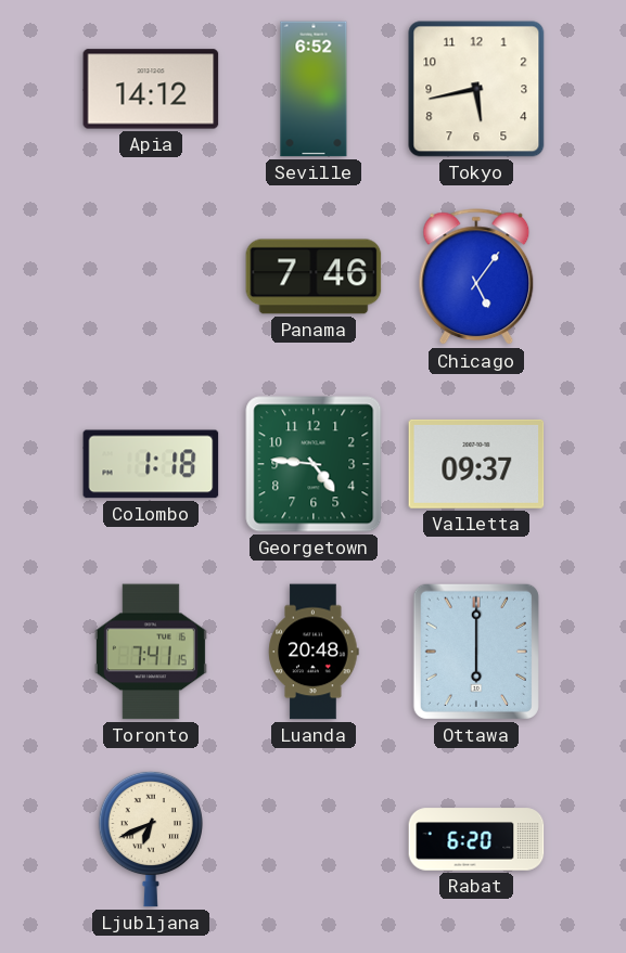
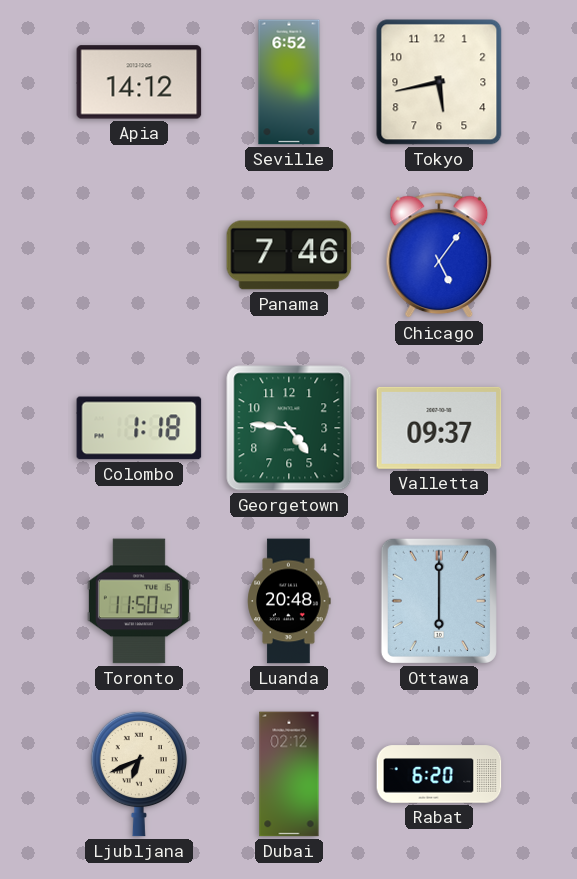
Toronto: 7:41 -> 11:50 (139, 601)
Dubai: none -> 02:12 (289, 774)
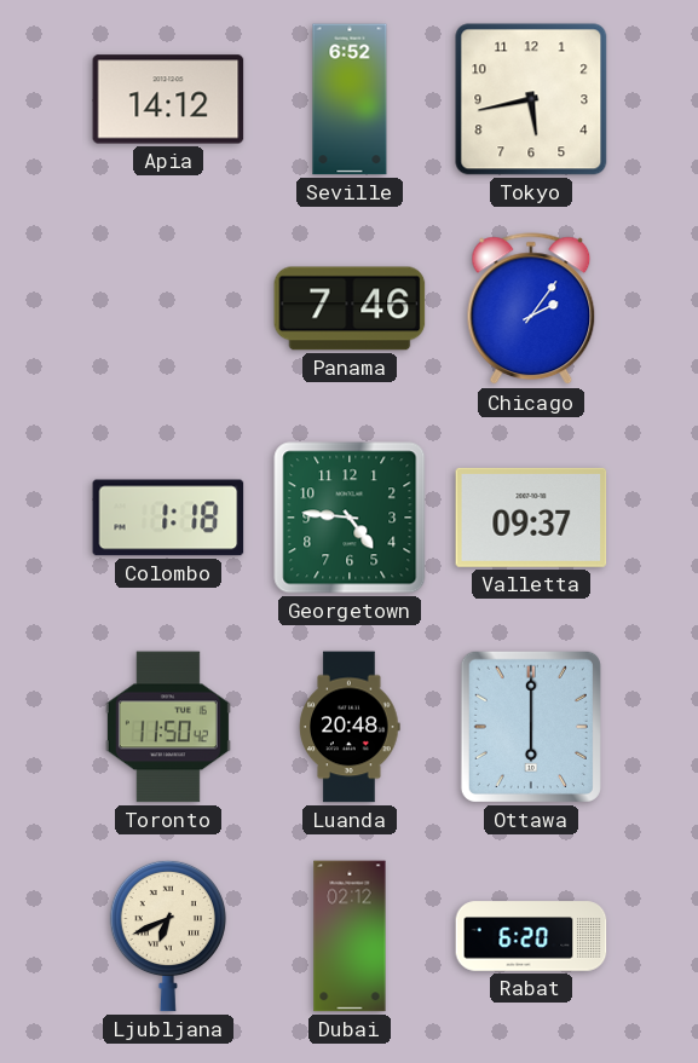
Chicago: 5:06 -> 2:06 (531, 310)
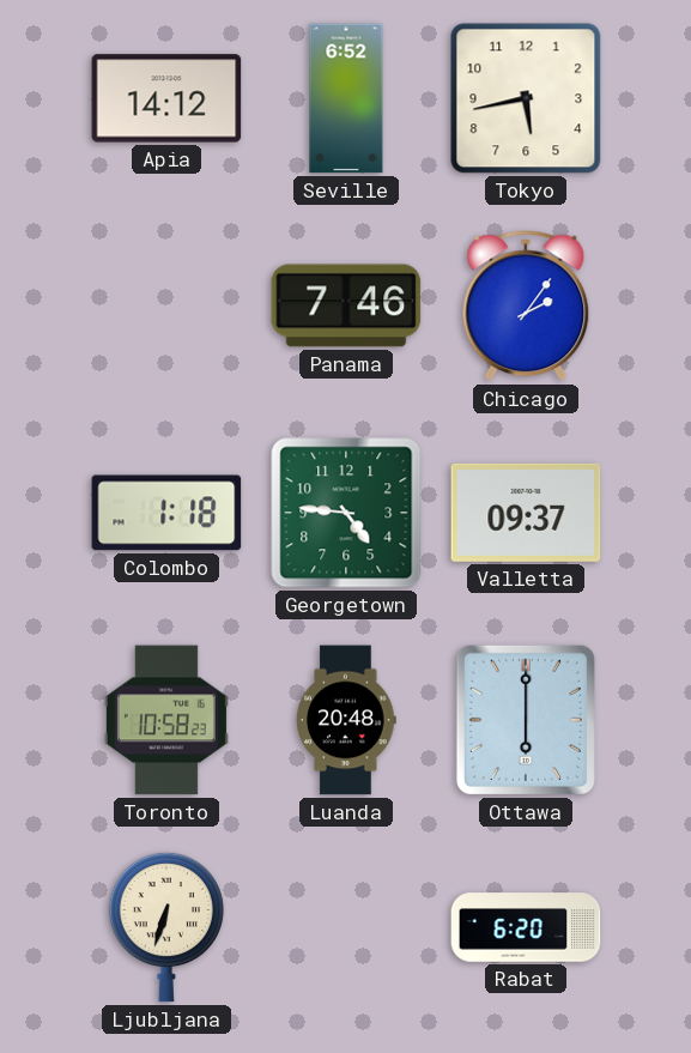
Toronto: 11:50 -> 10:58 (166, 720)
Ljubljana: 6:41 -> 6:33 (166, 927)
Dubai: 02:12 -> none (350, 936)
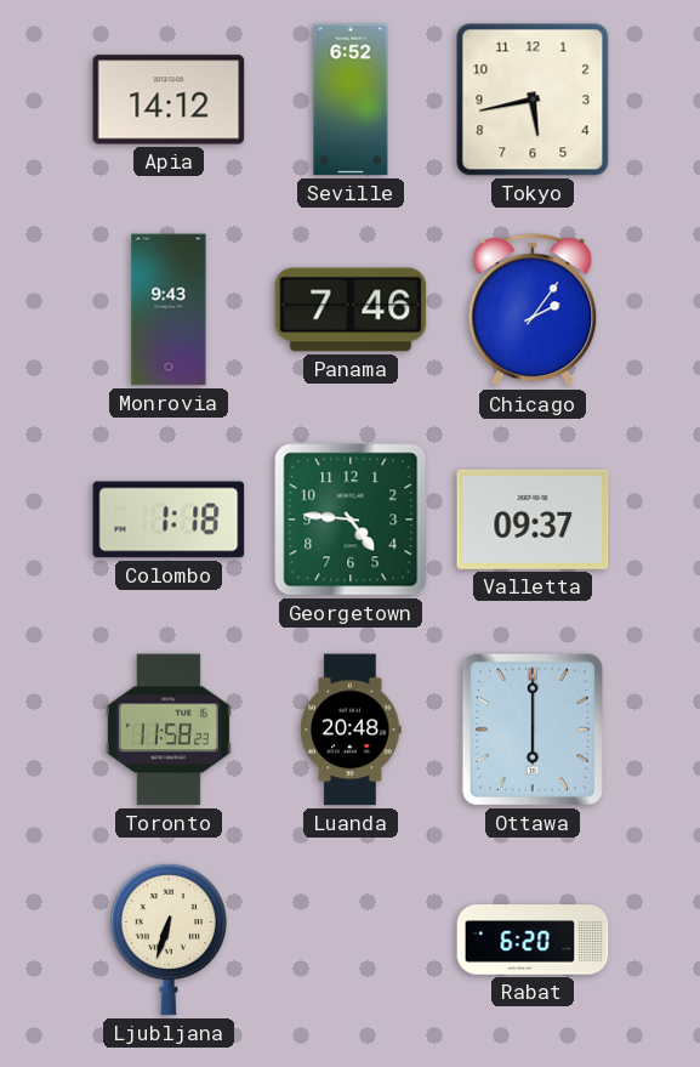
Monrovia: none -> 9:43 (169, 310)
Toronto: 10:58 -> 11:58 (169, 730)
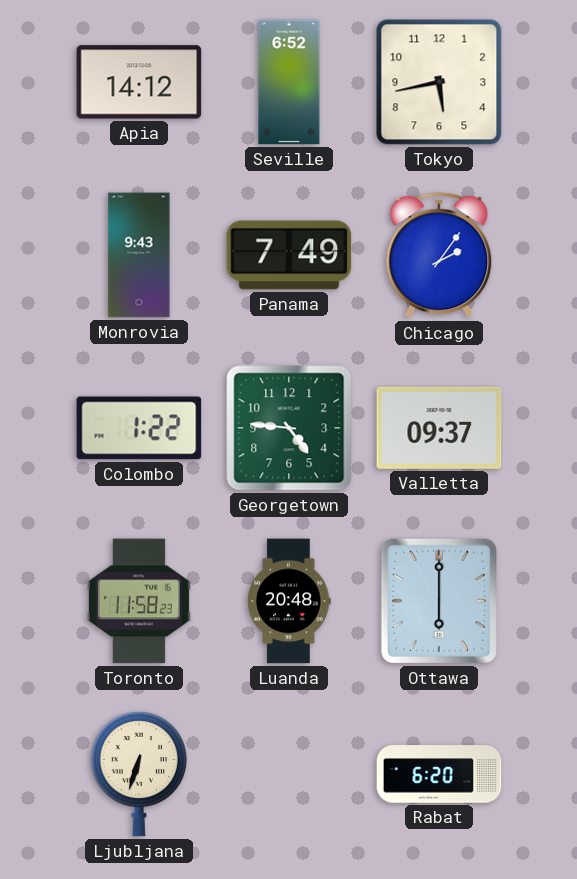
Panama: 7:46 -> 7:49 (289, 255)
Colombo: 1:18 -> 1:22 (139, 428)
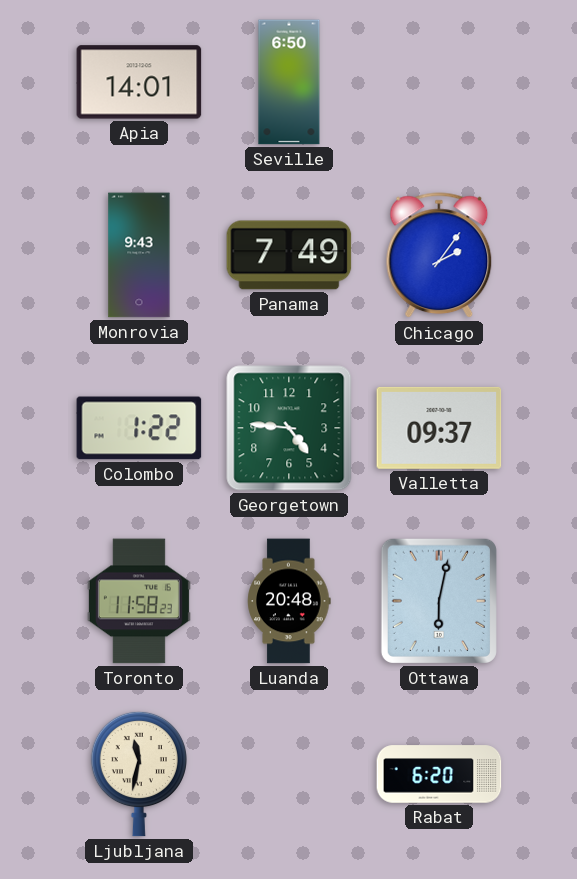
Apia: 14:12 -> 14:01 (139, 82)
Seville: 6:52 -> 6:50 (289, 82)
Tokyo: 5:43 -> none (439, 82)
Ottawa: 6:00 -> 6:02 (439, 601)
Ljubljana: 6:33 -> 11:32 (139, 774)
